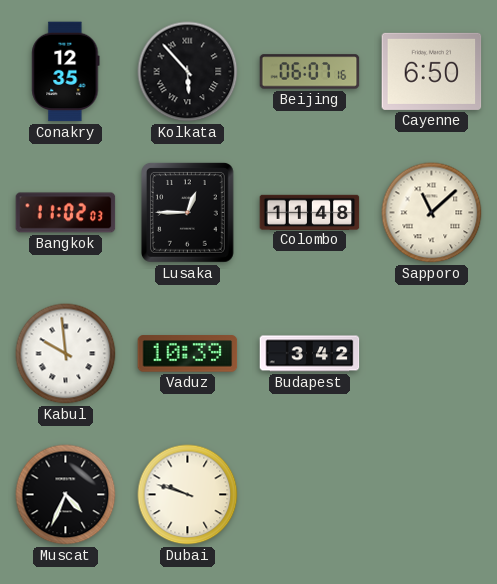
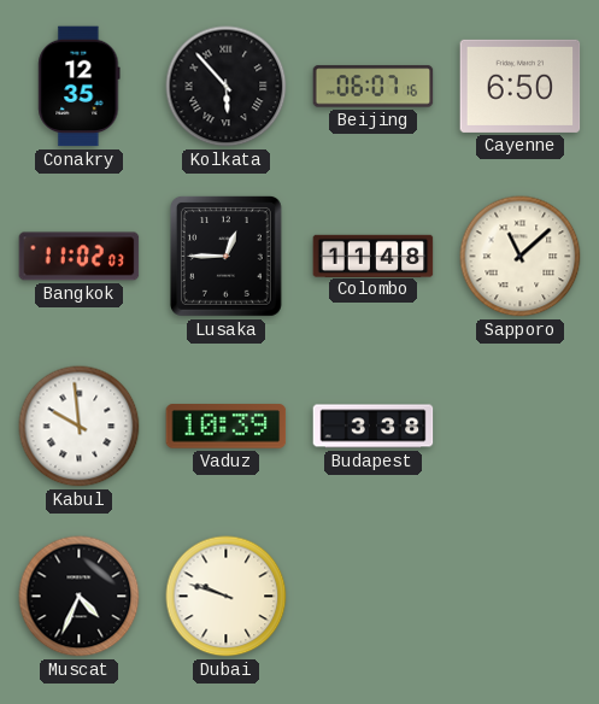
Budapest: 3:42 -> 3:38 (374, 427)
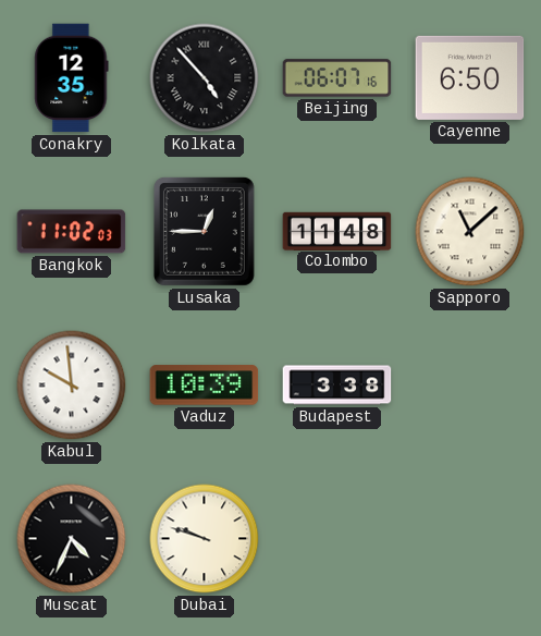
Kolkata: 5:53 -> 4:53 (205, 78)
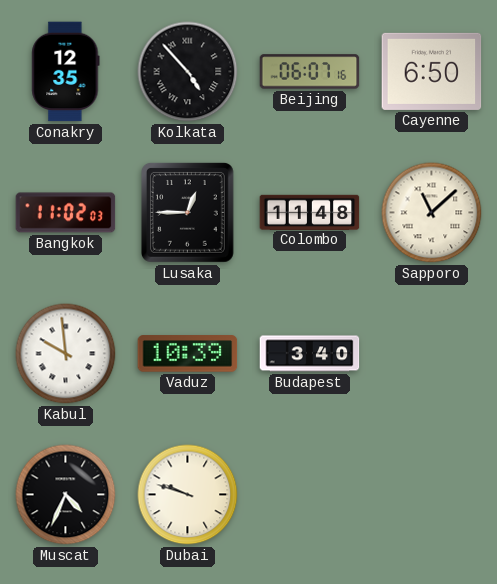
Budapest: 3:38 -> 3:40 (310, 354)
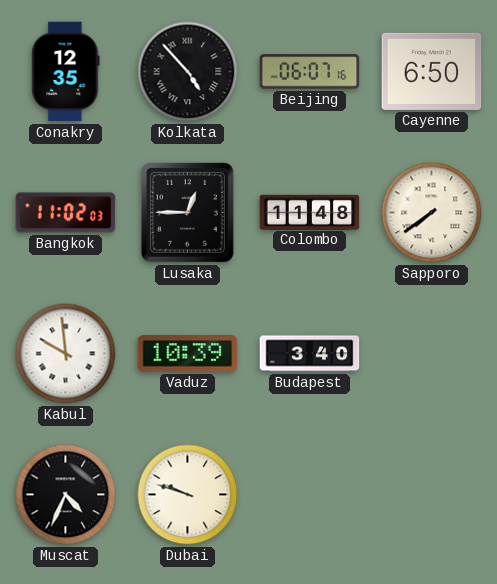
Sapporo: 11:08 -> 7:39 (432, 213)
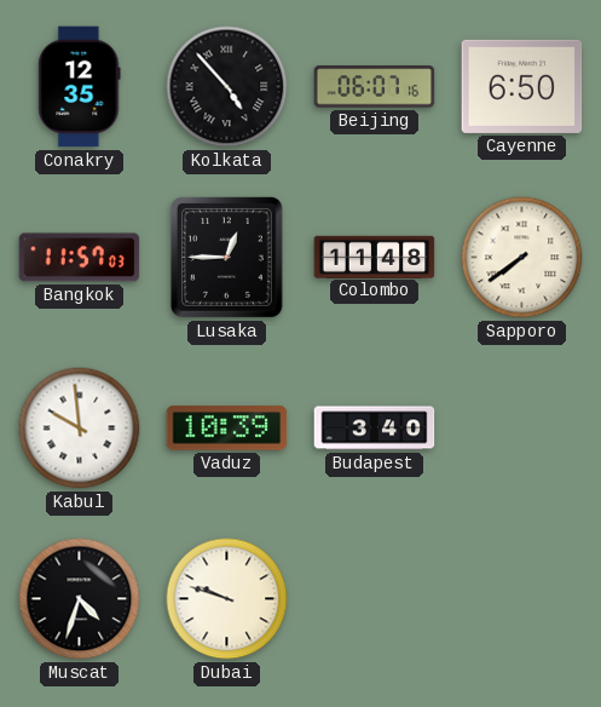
Bangkok: 11:02 -> 11:57 (80, 258)
Muscat: 4:34 -> 4:33 (80, 599)
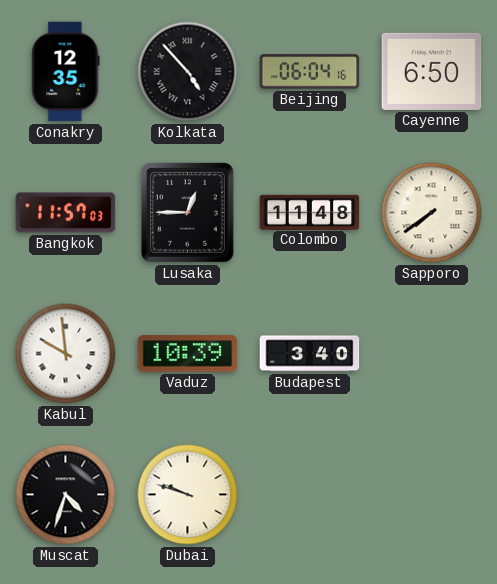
Beijing: 06:07 -> 06:04 (310, 72)
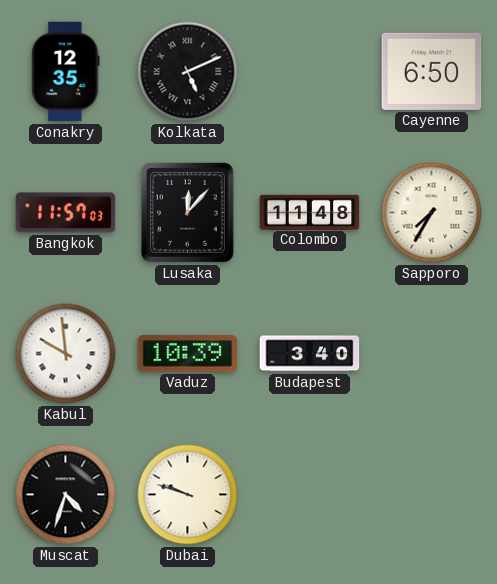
Kolkata: 4:53 -> 5:11 (188, 72)
Beijing: 06:04 -> none (310, 72)
Lusaka: 12:45 -> 12:07 (187, 212)
Sapporo: 7:39 -> 7:35 (432, 213)
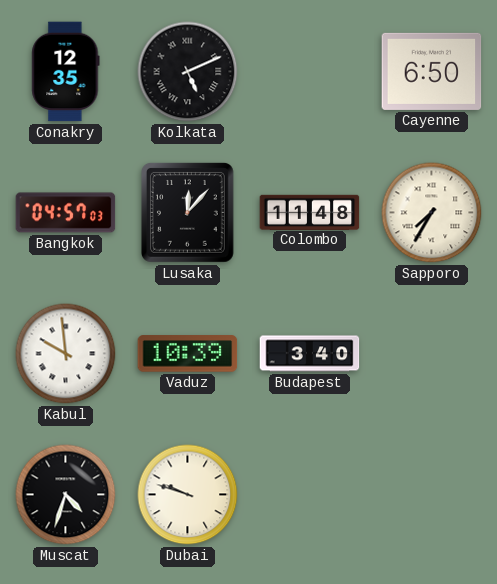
Bangkok: 11:57 -> 04:57 (66, 213)
